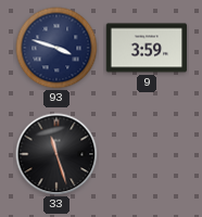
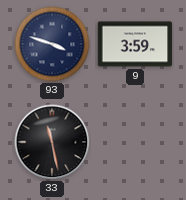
33: 11:27 -> 11:28 (52, 142)
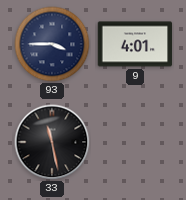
93: 3:48 -> 3:45 (52, 44)
9: 3:59 -> 4:01 (135, 44)
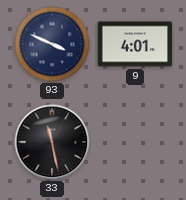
93: 3:45 -> 3:49 (52, 44)
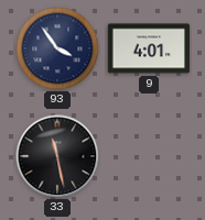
93: 3:49 -> 3:54 (57, 48)
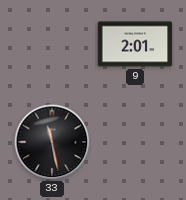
93: 3:54 -> none (57, 48)
9: 4:01 -> 2:01 (135, 44)
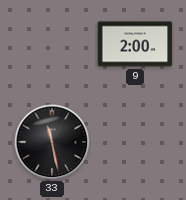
9: 2:01 -> 2:00 (135, 44)
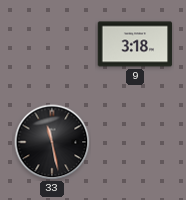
9: 2:00 -> 3:18 (135, 44)
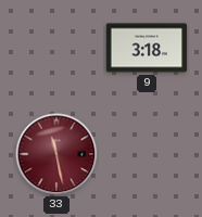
33 dial: black -> burgundy (56, 154)
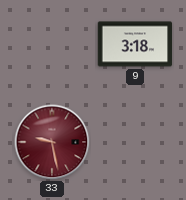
33: 11:28 -> 9:28 (52, 142)
